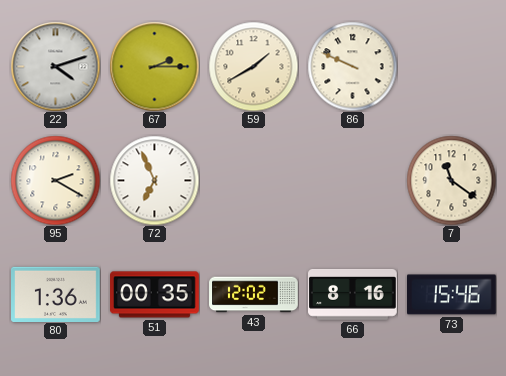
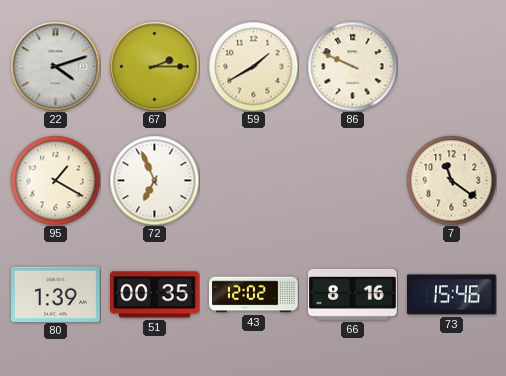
95: 2:20 -> 1:20 (55, 180)
80: 1:36 -> 1:39 (56, 294)
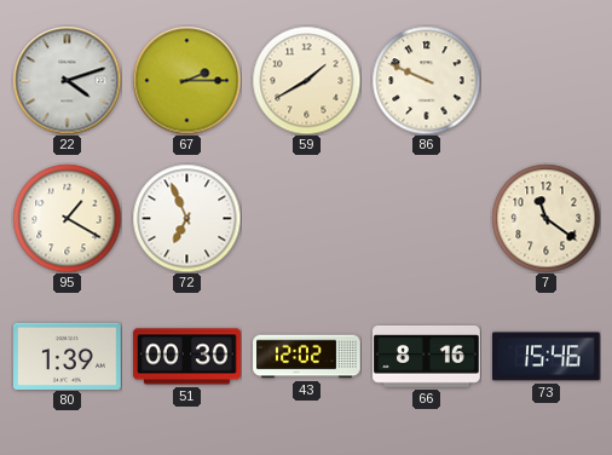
51: 00:35 -> 00:30 (187, 357)
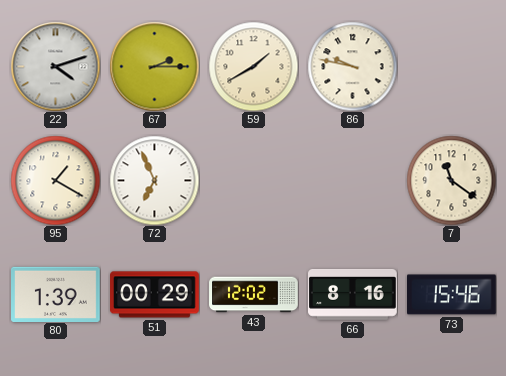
86: 9:49 -> 9:47 (352, 66)
51: 00:30 -> 00:29 (155, 295)
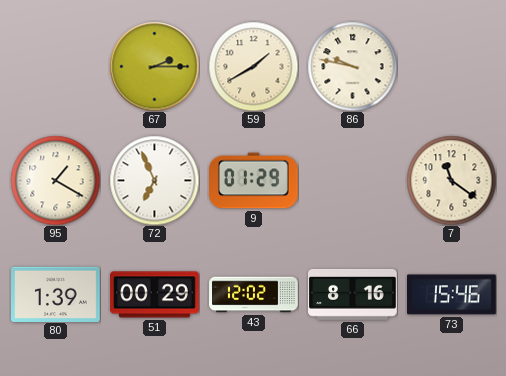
22: 4:12 -> none (55, 66)
9: none -> 01:29 (254, 181)
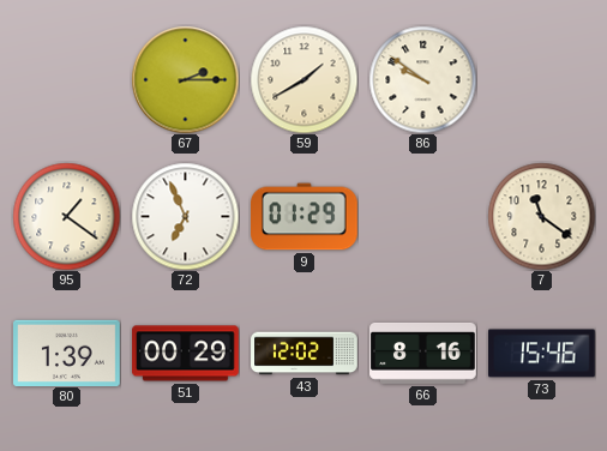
86: 9:47 -> 9:51 (422, 79)
95: 1:20 -> 1:21 (66, 216)
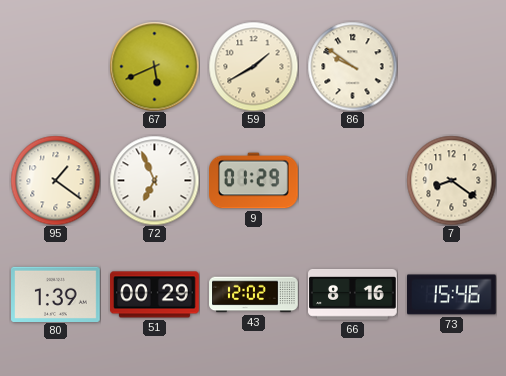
67: 2:15 -> 5:41 (154, 66)
7: 11:21 -> 8:21 (451, 180)
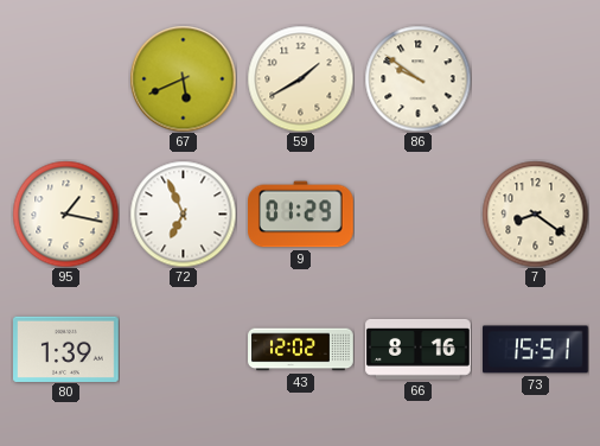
95: 1:21 -> 1:17 (65, 214)
51: 00:29 -> none (155, 295)
73: 15:46 -> 15:51 (536, 350)
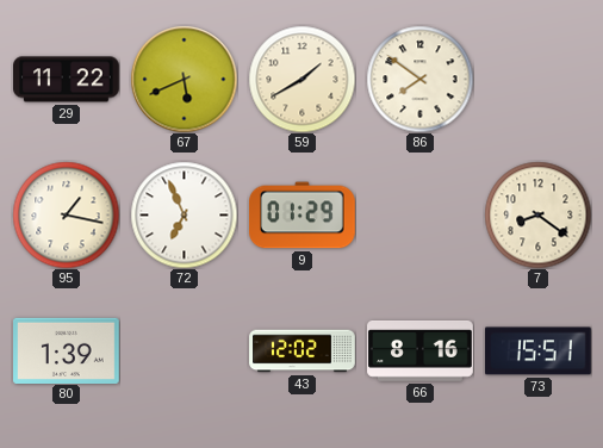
29: none -> 11:22 (67, 80)
86: 9:51 -> 7:51 (419, 79)
